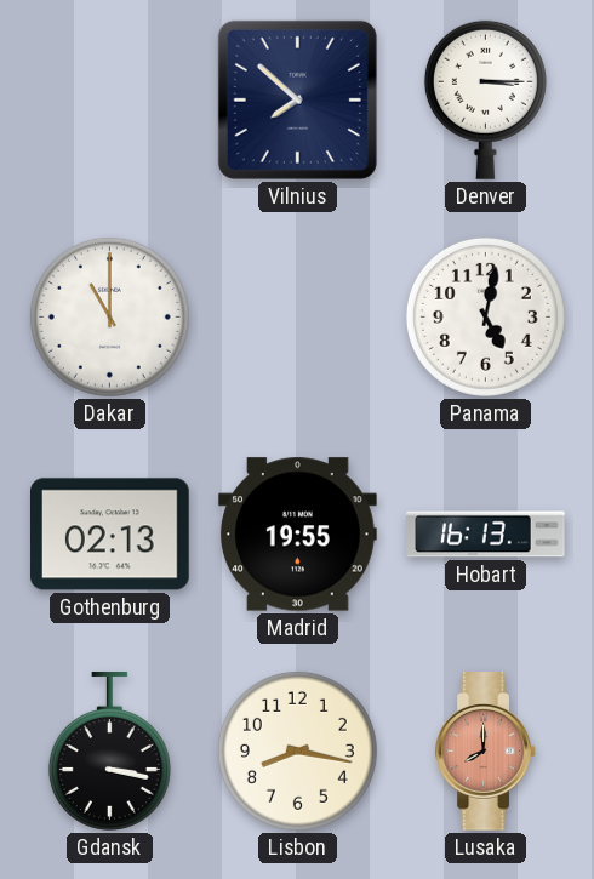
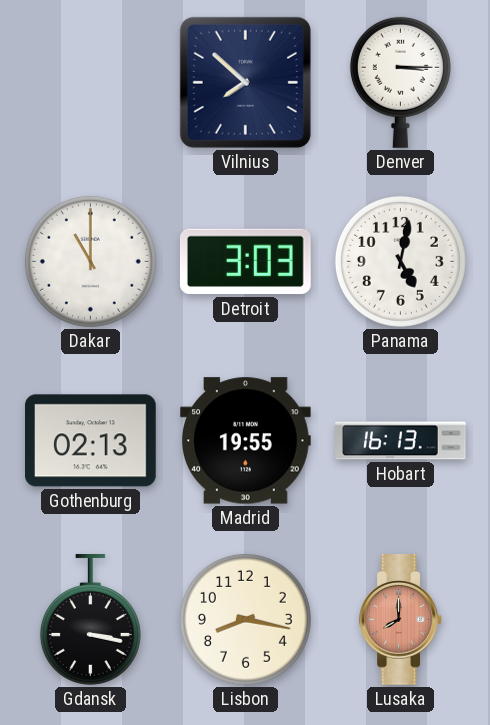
Detroit: none -> 3:03 (245, 262)
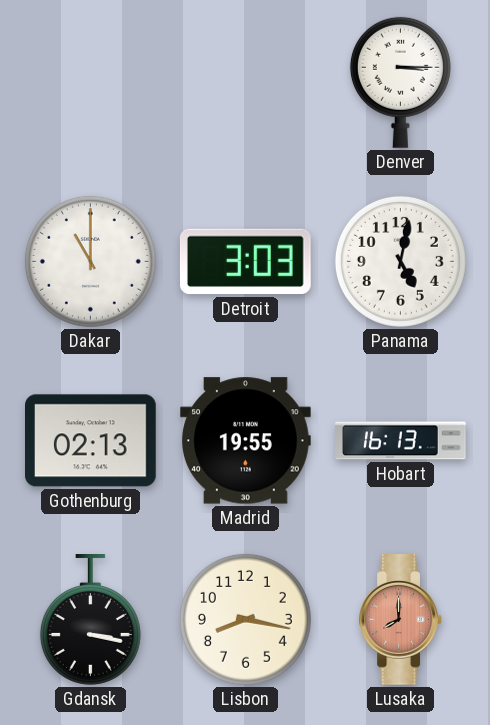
Vilnius: 7:52 -> none (245, 82)
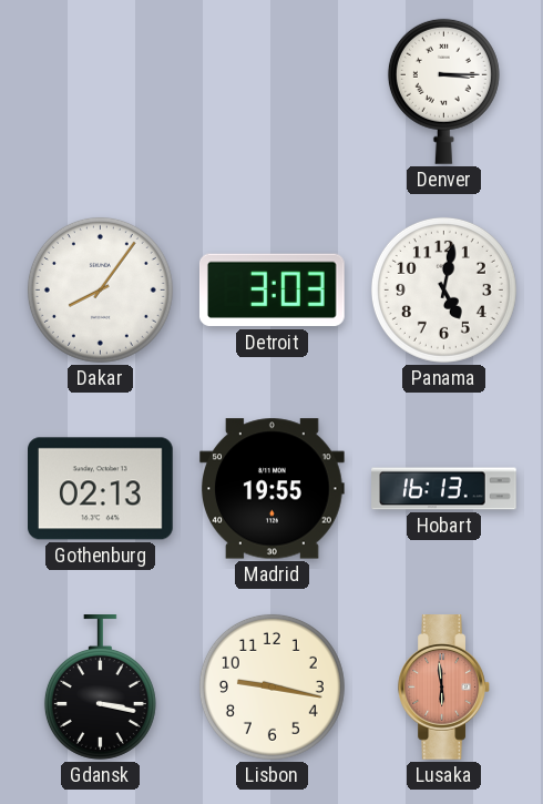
Dakar: 11:00 -> 8:06 (100, 289)
Lisbon: 8:17 -> 9:17 (271, 686)
Lusaka: 8:00 -> 5:59 (443, 688)
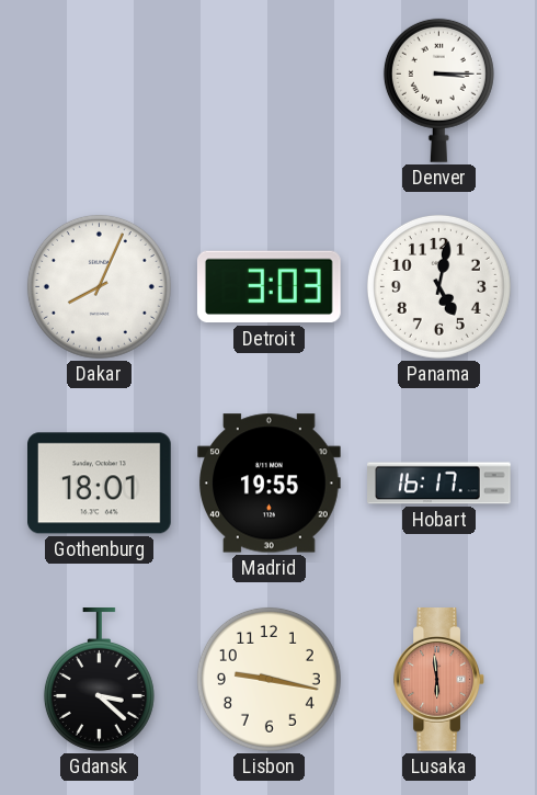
Dakar: 8:06 -> 8:04 (99, 286)
Gothenburg: 02:13 -> 18:01 (100, 484)
Hobart: 16:13 -> 16:17 (439, 484)
Gdansk: 3:17 -> 3:22 (99, 680)
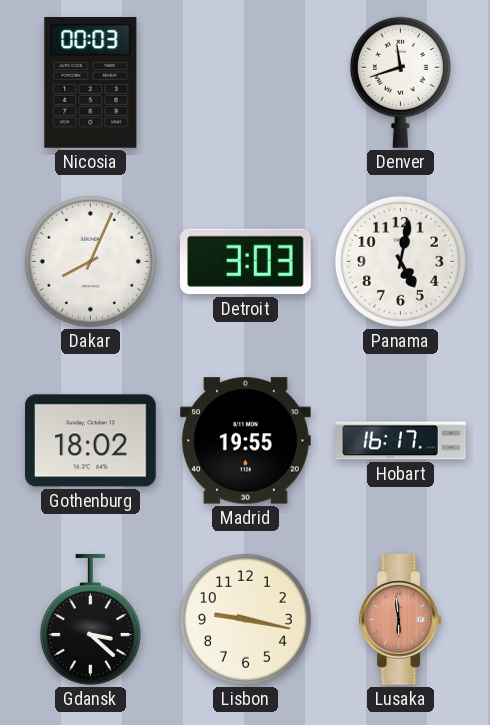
Nicosia: none -> 00:03 (91, 83)
Denver: 3:15 -> 11:42 (400, 82)
Gothenburg: 18:01 -> 18:02 (91, 441)
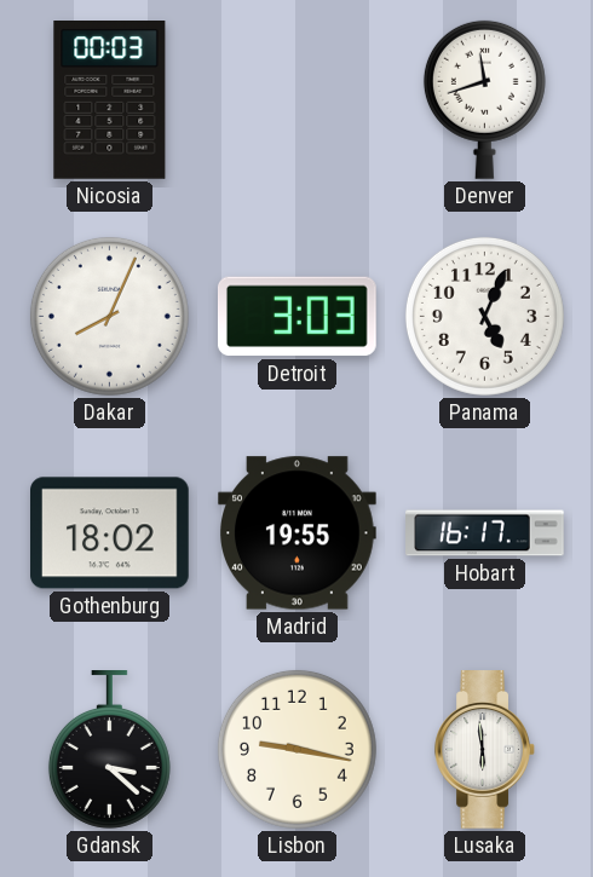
Panama: 5:02 -> 5:04 (484, 316)
Lusaka dial: salmon -> white (484, 750)
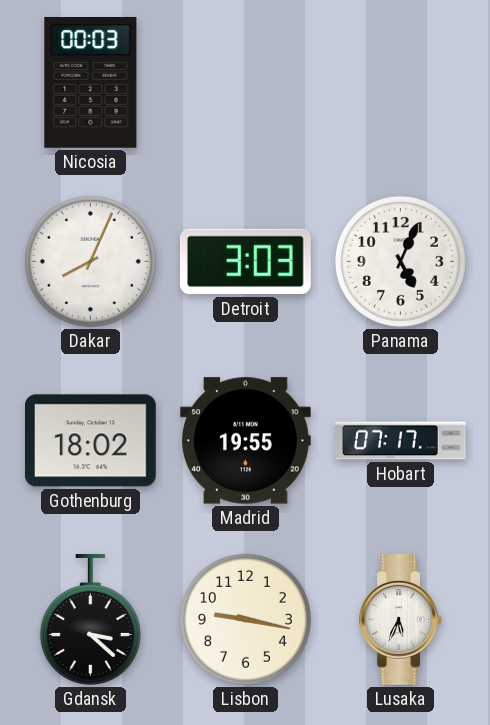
Denver: 11:42 -> none (484, 99)
Hobart: 16:17 -> 07:17 (401, 441)
Lusaka: 5:59 -> 5:34 (400, 620)
